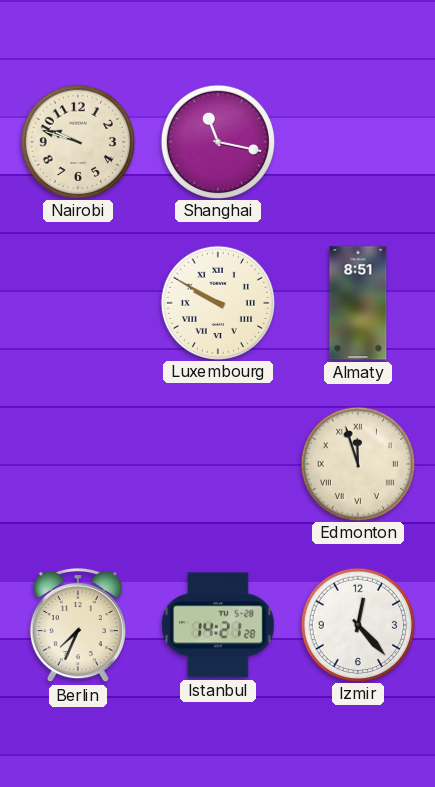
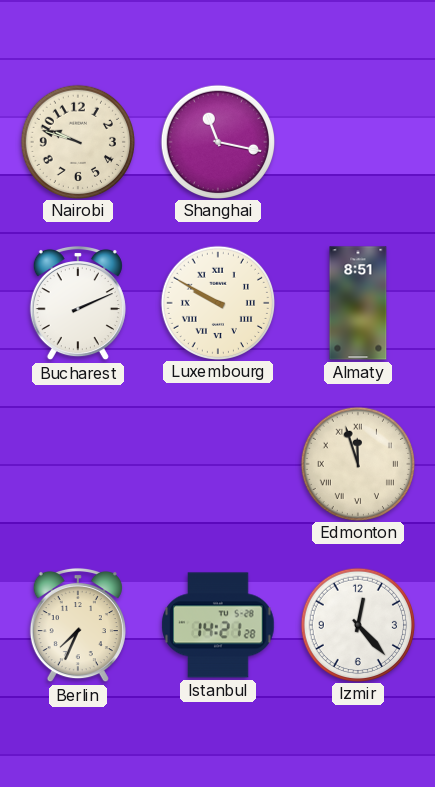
Bucharest: none -> 2:11 (78, 303)
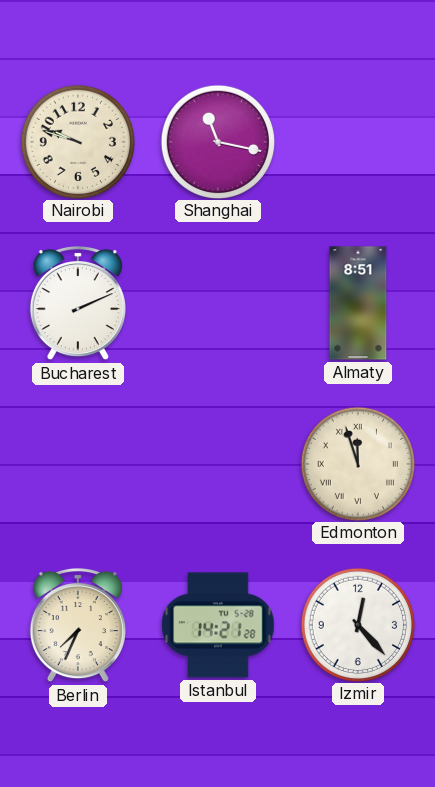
Luxembourg: 9:50 -> none (217, 302)
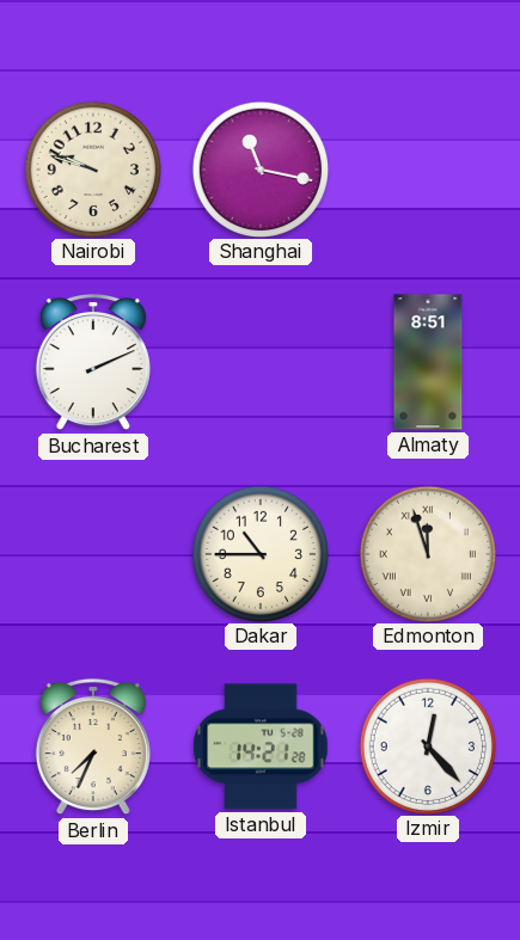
Dakar: none -> 10:45 (259, 553)
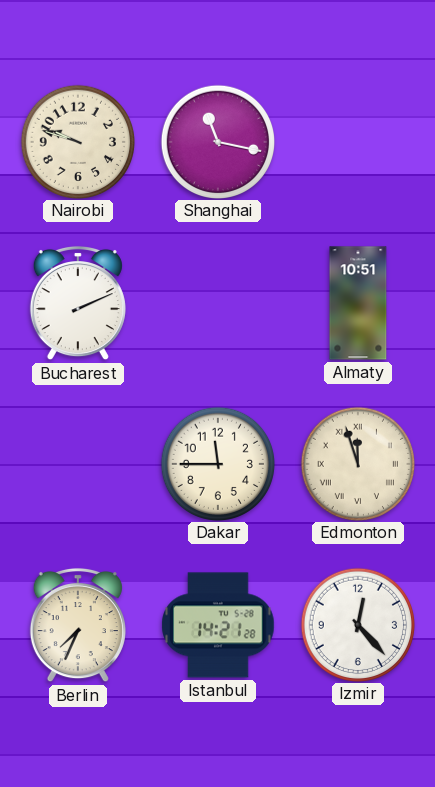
Almaty: 8:51 -> 10:51 (358, 303)
Dakar: 10:45 -> 11:45 (217, 463)
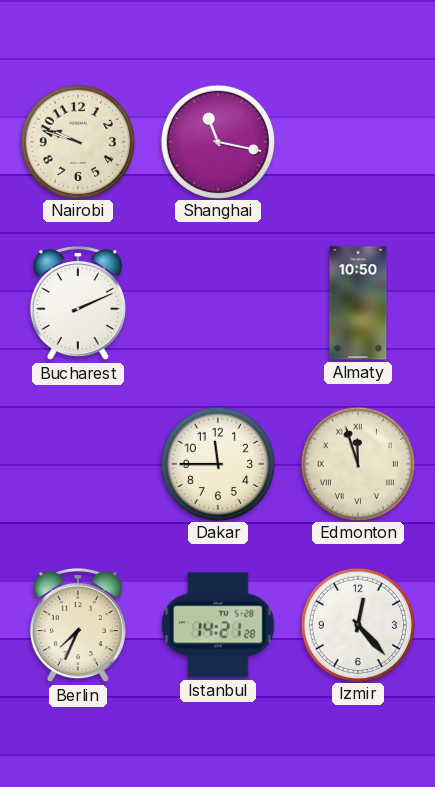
Almaty: 10:51 -> 10:50 (358, 303)
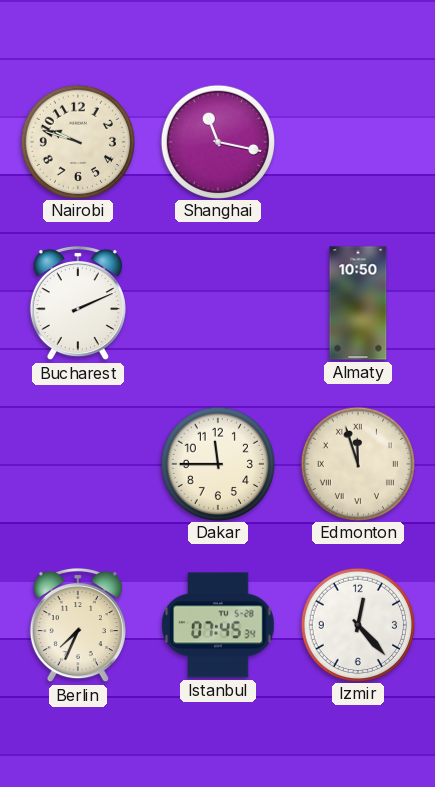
Istanbul: 14:21 -> 07:45 (218, 625)
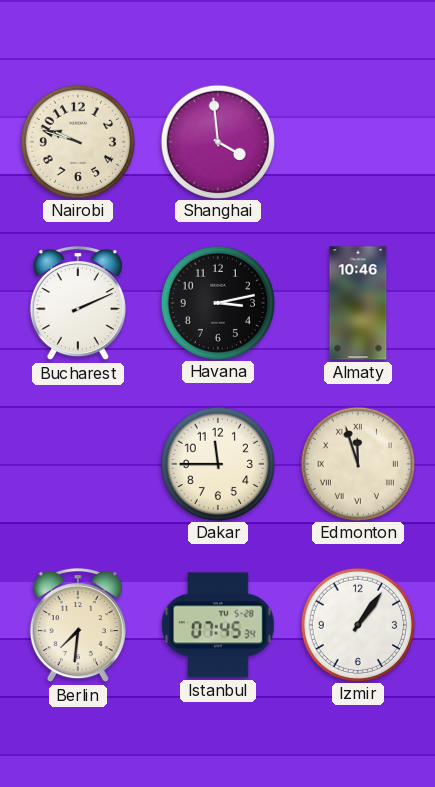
Shanghai: 11:17 -> 3:59 (217, 141)
Havana: none -> 3:13 (217, 302)
Almaty: 10:50 -> 10:46 (358, 303)
Berlin: 7:34 -> 7:31 (78, 625)
Izmir: 12:23 -> 1:06 (357, 624)
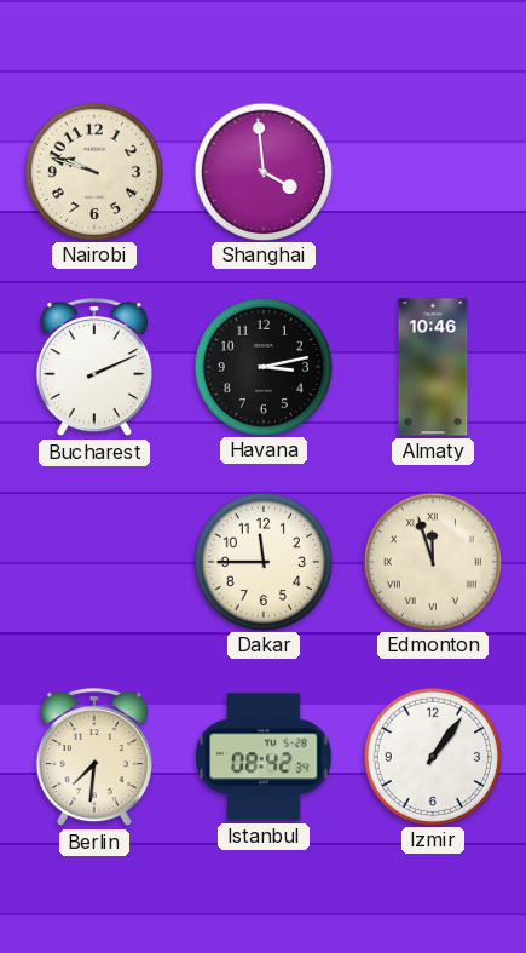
Istanbul: 07:45 -> 08:42 (264, 757)
